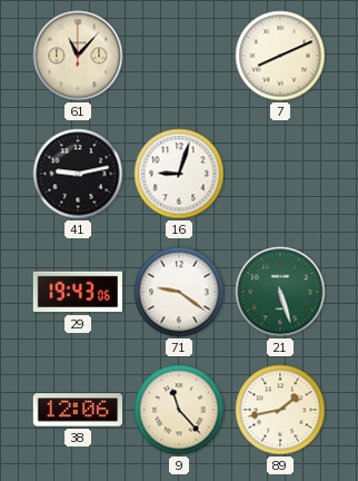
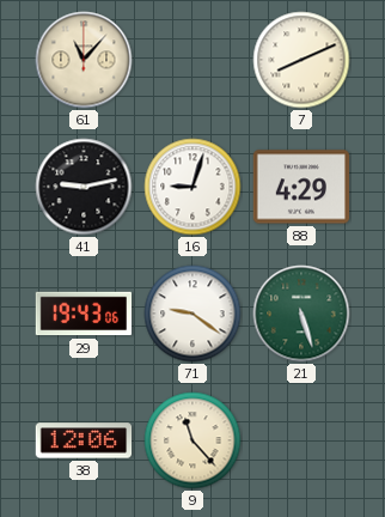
88: none -> 4:29 (301, 187)
89: 1:43 -> none (280, 410)
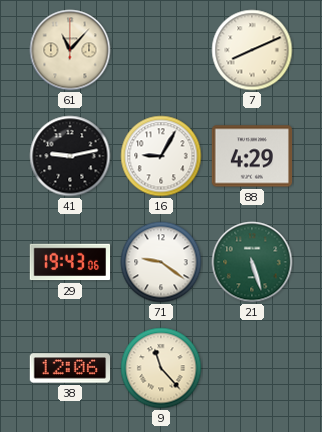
16: 9:03 -> 9:05 (161, 156)
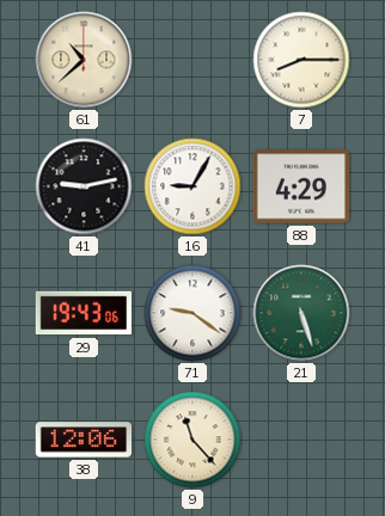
61: 11:07 -> 10:38 (84, 60)
7: 8:11 -> 8:15 (301, 60)
